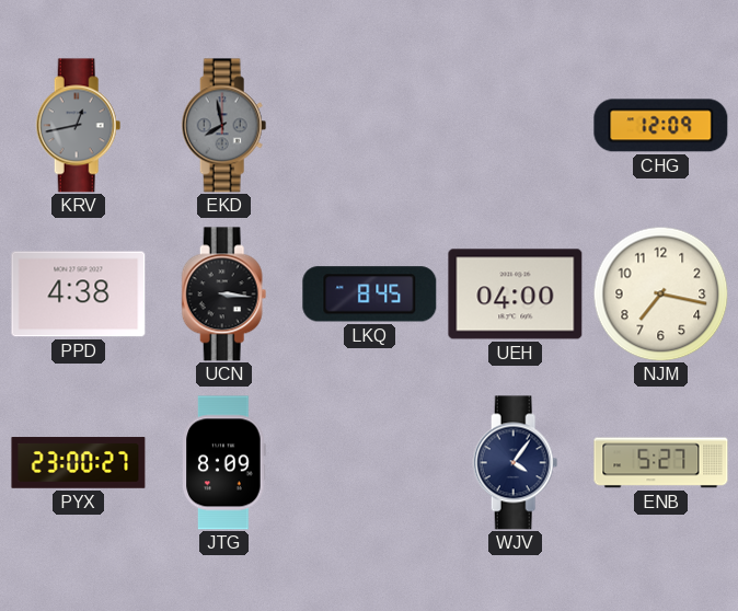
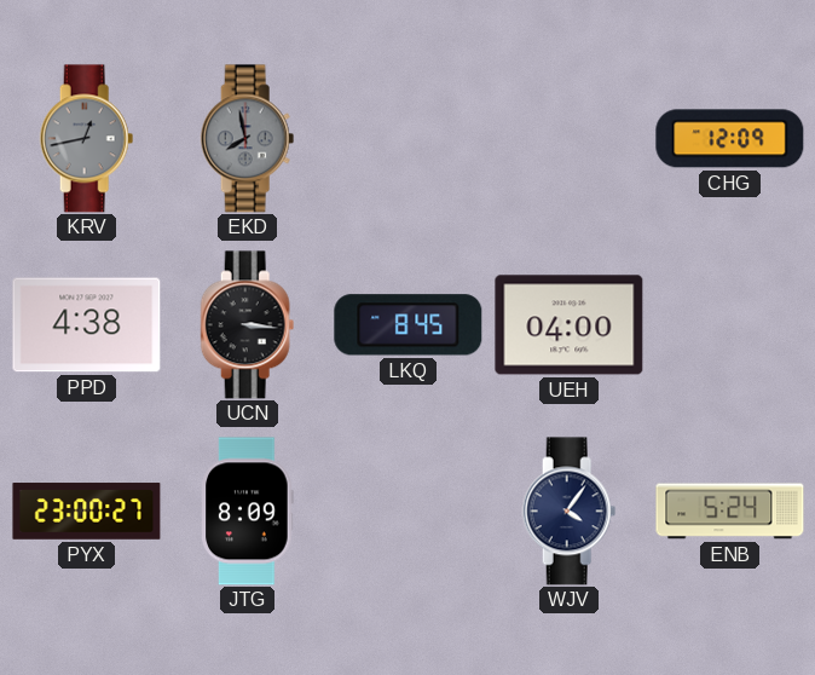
NJM: 7:17 -> none (660, 293)
ENB: 5:27 -> 5:24 (730, 512)
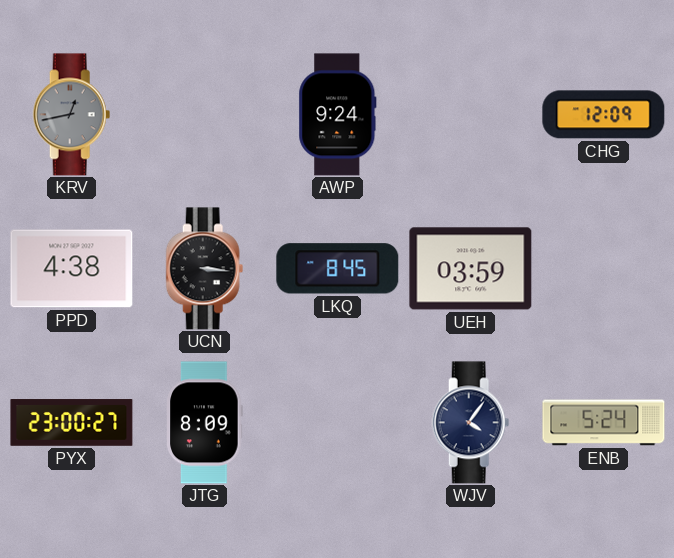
EKD: 7:58 -> none (248, 139)
AWP: none -> 9:24 (338, 115)
UEH: 04:00 -> 03:59 (471, 269)
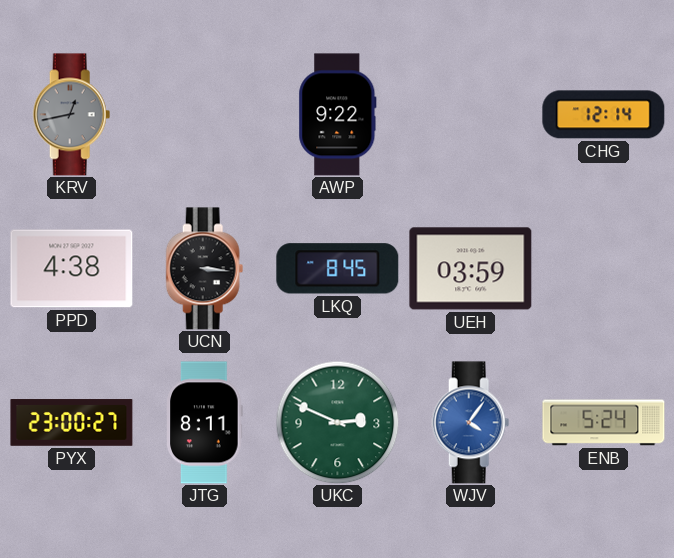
AWP: 9:24 -> 9:22 (338, 115)
CHG: 12:09 -> 12:14 (604, 115)
JTG: 8:09 -> 8:11 (205, 423)
UKC: none -> 2:49 (337, 422)
WJV dial: navy -> blue (471, 423)
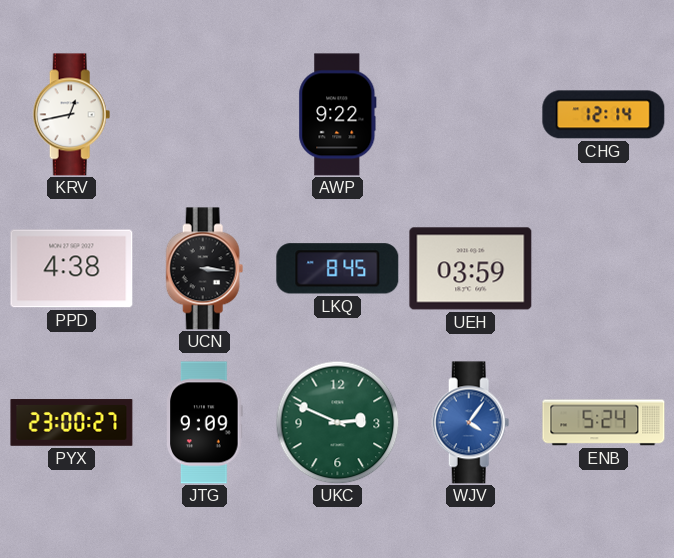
KRV dial: grey -> white (72, 115)
JTG: 8:11 -> 9:09 (205, 423)
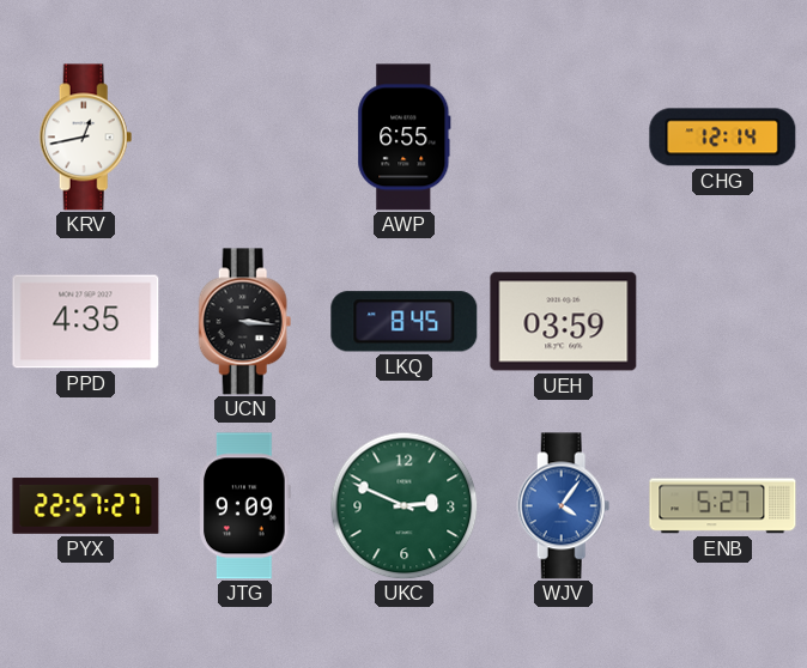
AWP: 9:22 -> 6:55 (405, 138)
PPD: 4:38 -> 4:35 (86, 322)
PYX: 23:00 -> 22:57 (86, 506)
ENB: 5:24 -> 5:27 (723, 506)
